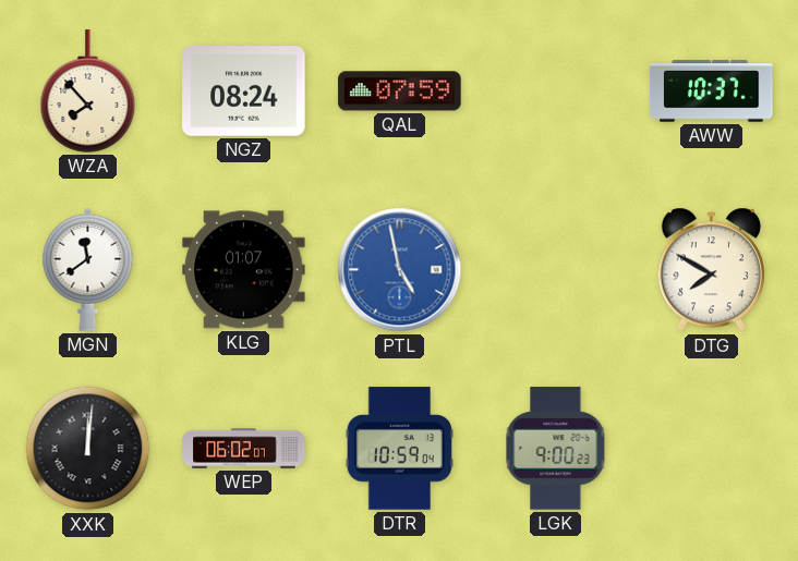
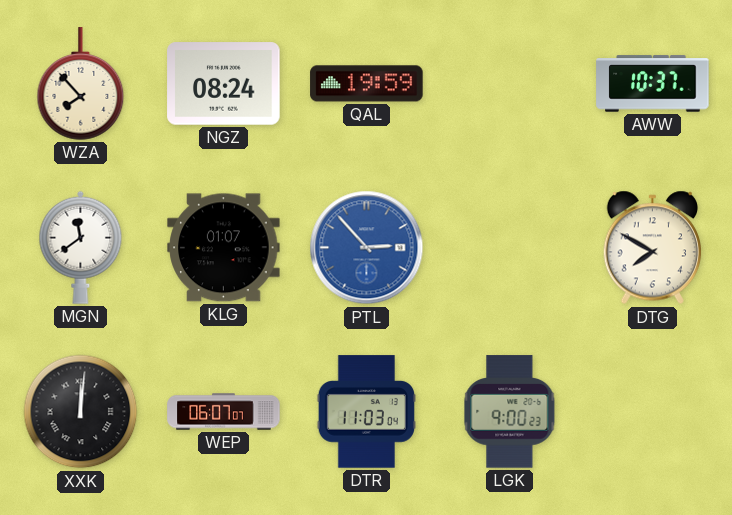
QAL: 07:59 -> 19:59 (367, 84)
PTL: 4:58 -> 2:53 (367, 248)
WEP: 06:02 -> 06:07 (224, 412)
DTR: 10:59 -> 11:03 (366, 412)
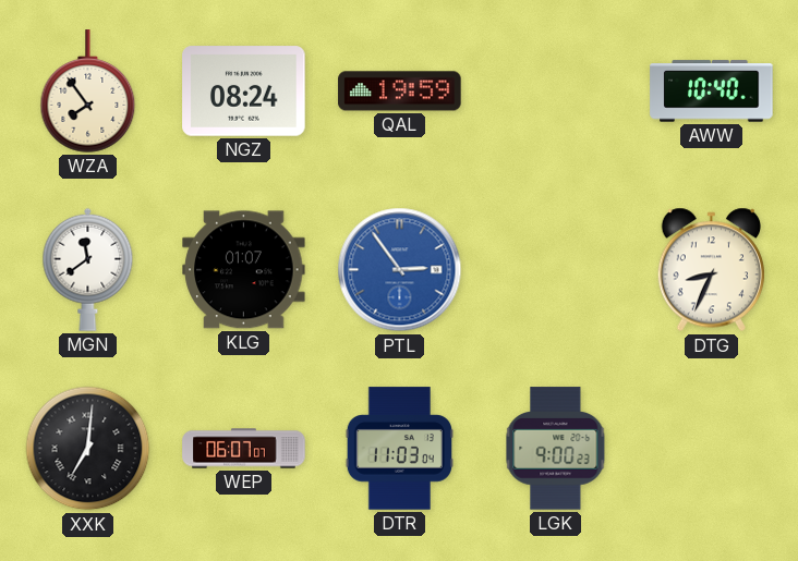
WZA: 7:53 -> 7:54 (88, 92)
AWW: 10:37 -> 10:40 (712, 92)
PTL: 2:53 -> 2:54 (400, 270)
DTG: 7:50 -> 8:34 (711, 270)
XXK: 12:01 -> 7:01 (88, 449)
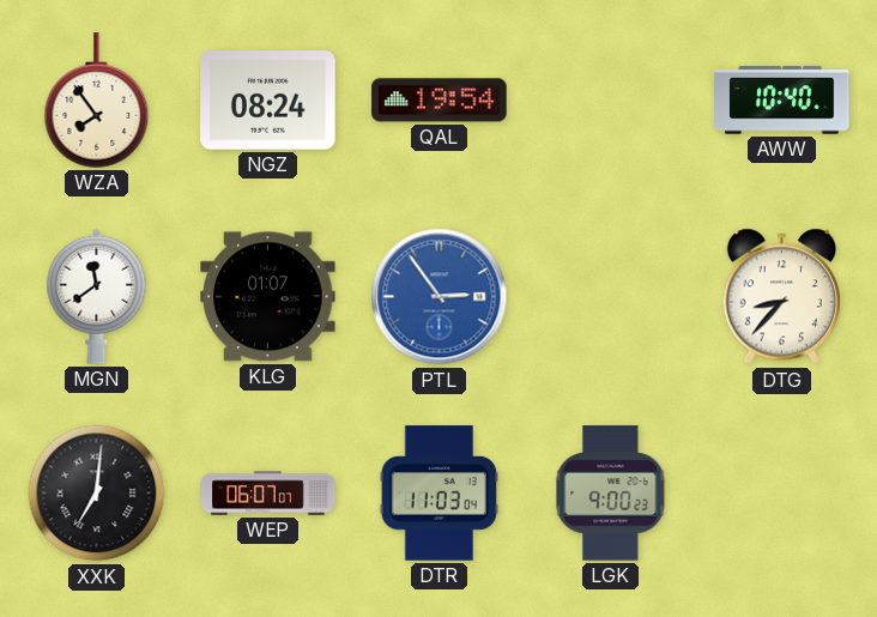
QAL: 19:59 -> 19:54 (440, 101)
DTG: 8:34 -> 8:37 (781, 297)
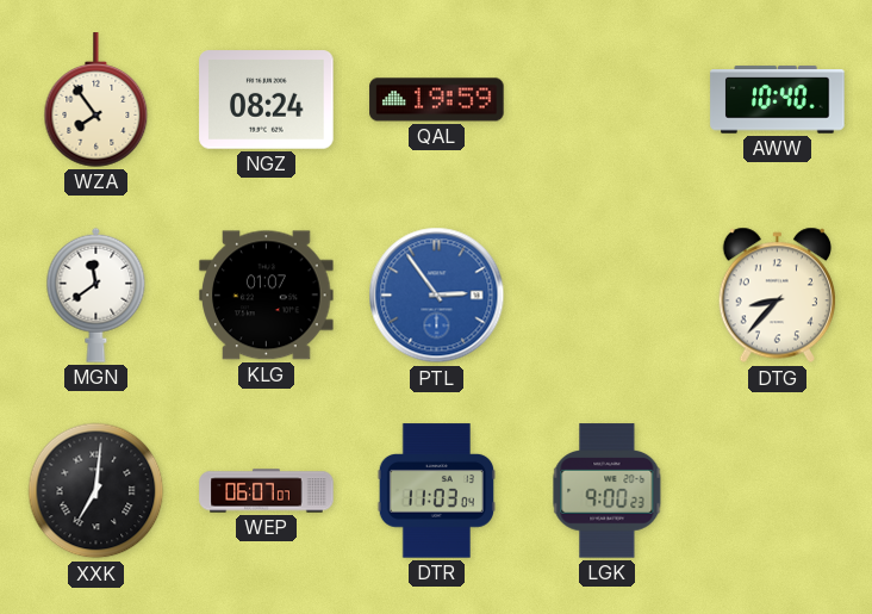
QAL: 19:54 -> 19:59 (437, 100)
